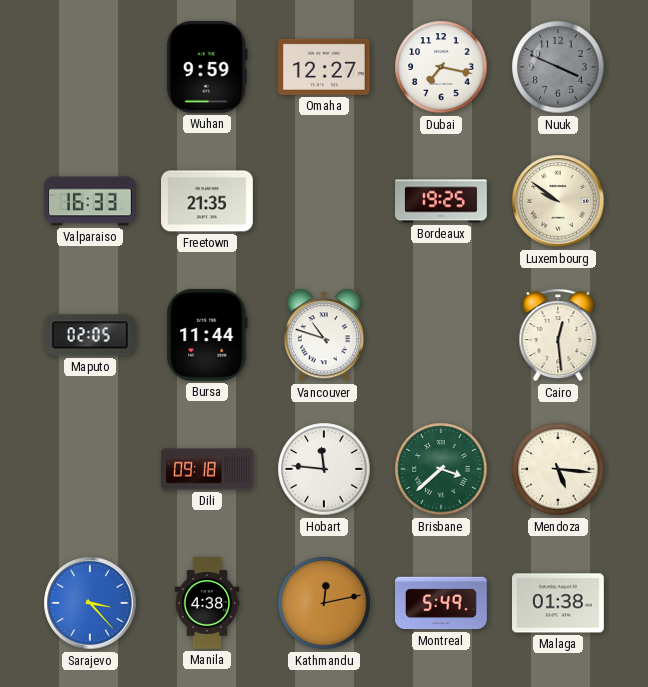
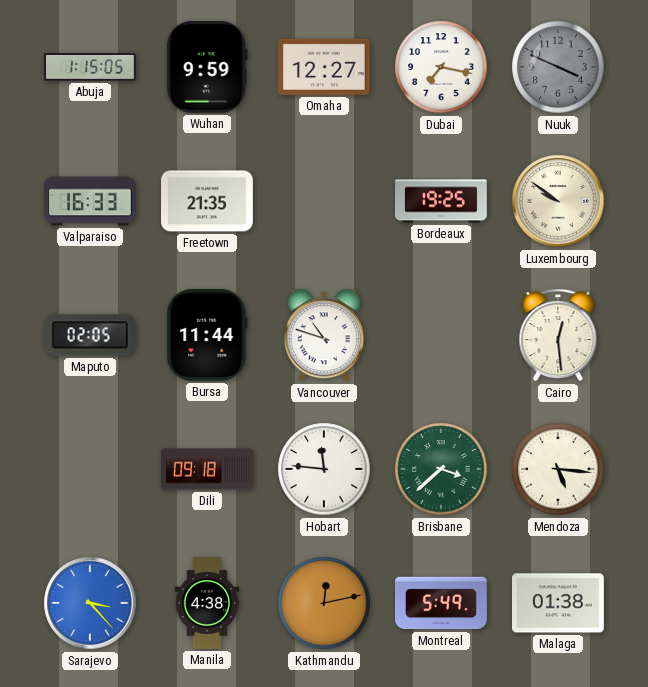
Abuja: none -> 1:15 (91, 68)
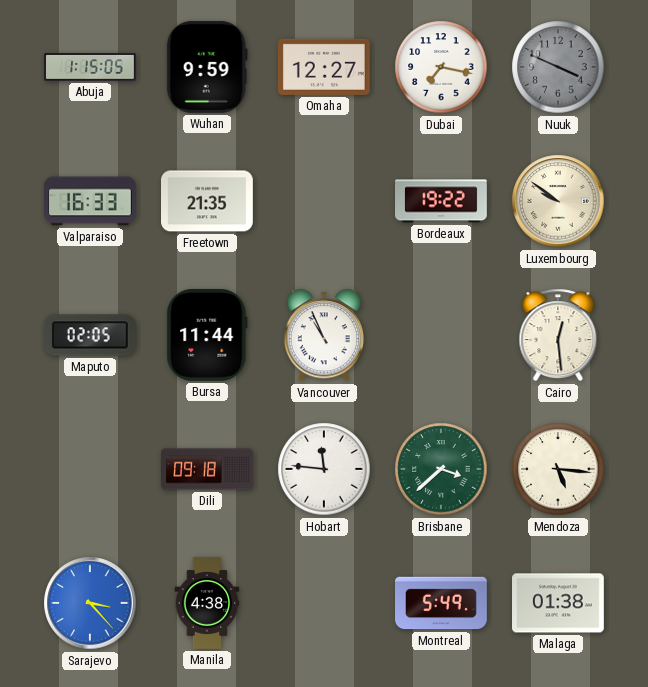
Bordeaux: 19:25 -> 19:22 (442, 201)
Vancouver: 10:48 -> 10:56 (324, 335)
Kathmandu: 12:13 -> none (324, 603)
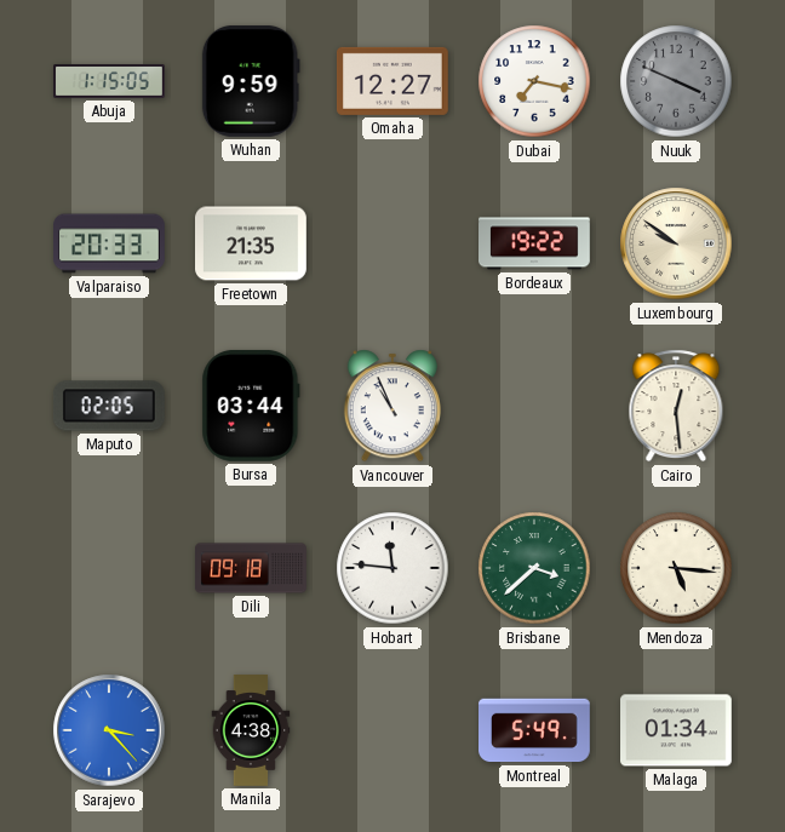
Valparaiso: 16:33 -> 20:33 (110, 243)
Bursa: 11:44 -> 03:44 (251, 406)
Malaga: 01:38 -> 01:34 (677, 730)
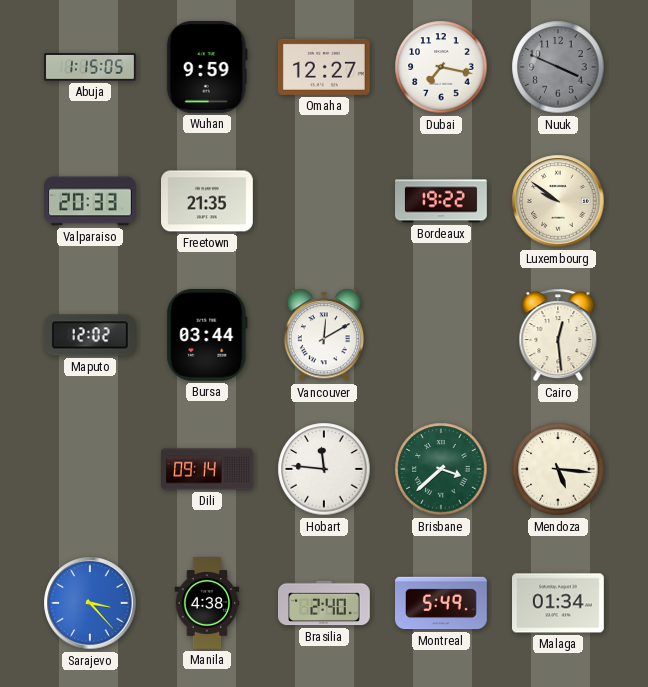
Maputo: 02:05 -> 12:02 (90, 335)
Vancouver: 10:56 -> 12:10 (324, 335)
Dili: 09:18 -> 09:14 (207, 469)
Brasilia: none -> 2:40 (325, 603)
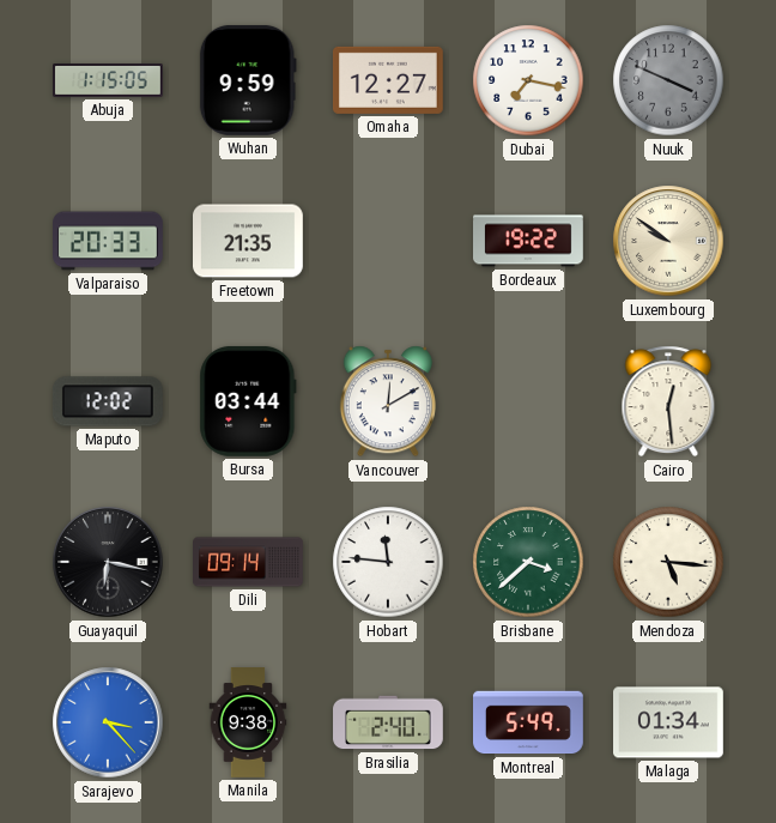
Guayaquil: none -> 6:17 (108, 562)
Manila: 4:38 -> 9:38 (248, 722)
